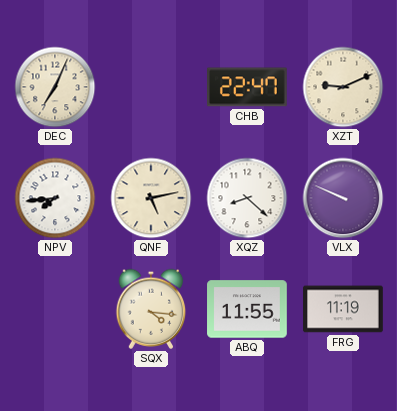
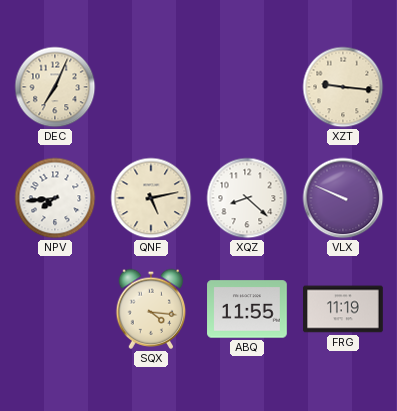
CHB: 22:47 -> none (248, 87)
XZT: 9:11 -> 9:16 (343, 87)
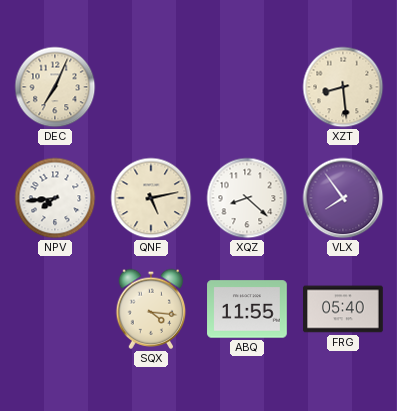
XZT: 9:16 -> 8:29 (343, 87)
VLX: 9:49 -> 7:54 (343, 198)
FRG: 11:19 -> 05:40 (343, 309)
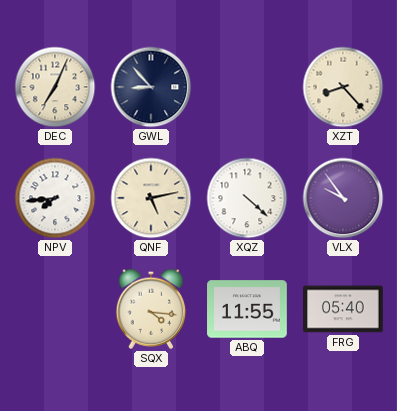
GWL: none -> 8:53 (151, 87)
XZT: 8:29 -> 8:23 (343, 87)
XQZ: 8:22 -> 4:22 (247, 198)
VLX: 7:54 -> 9:54 (343, 198)
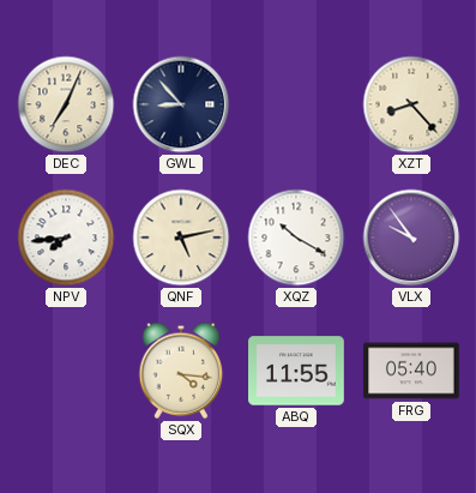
XQZ: 4:22 -> 10:20 (296, 238)
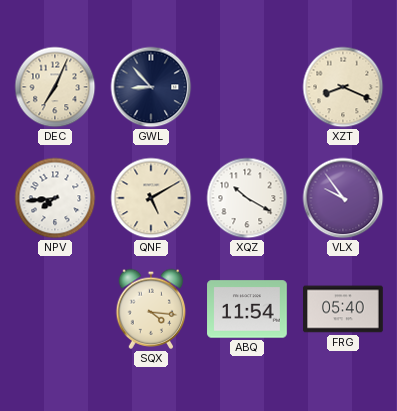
XZT: 8:23 -> 8:19 (343, 87)
QNF: 5:13 -> 5:10 (151, 198)
ABQ: 11:55 -> 11:54 (247, 309)
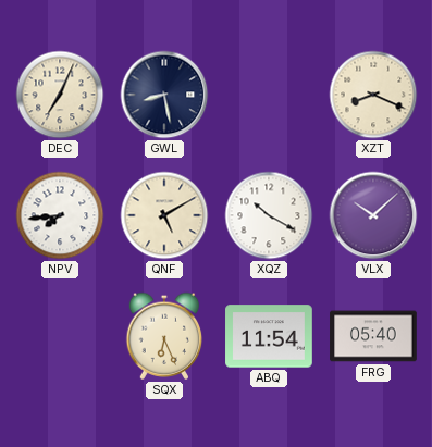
GWL: 8:53 -> 8:28 (164, 95)
VLX: 9:54 -> 10:08 (373, 215)
SQX: 4:16 -> 6:26 (164, 336)
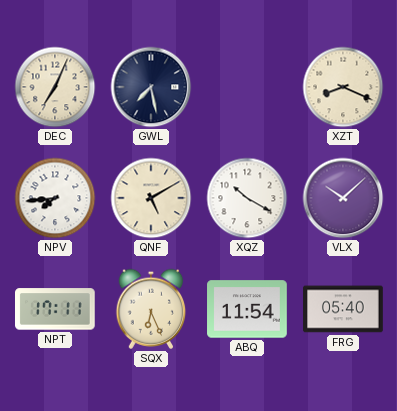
GWL: 8:28 -> 7:28 (151, 87)
NPT: none -> 17:11 (56, 309)
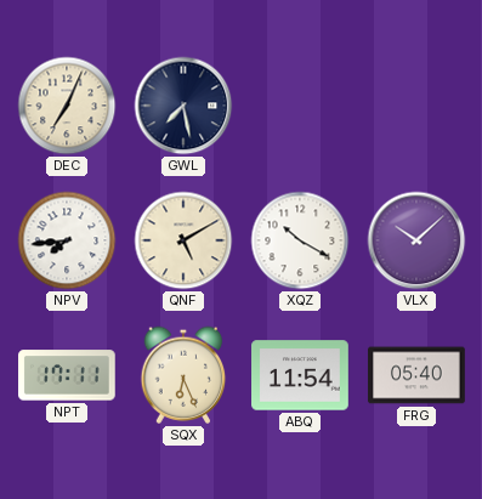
XZT: 8:19 -> none (343, 87)
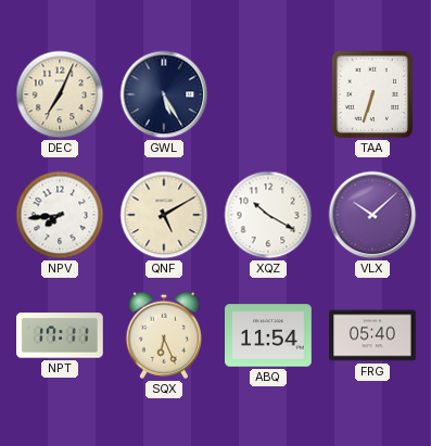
GWL: 7:28 -> 5:25 (164, 94)
TAA: none -> 6:33 (372, 94)
